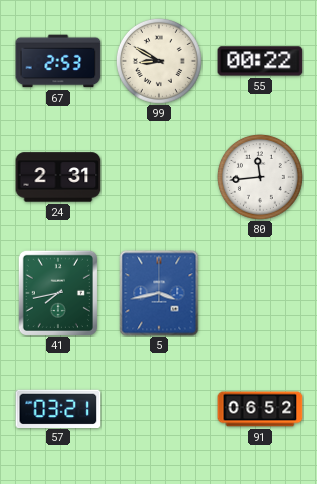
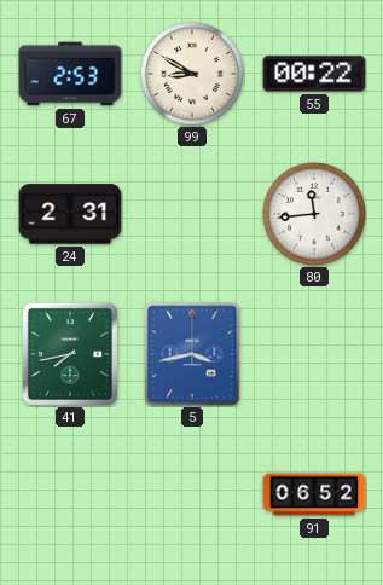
57: 03:21 -> none (58, 408)
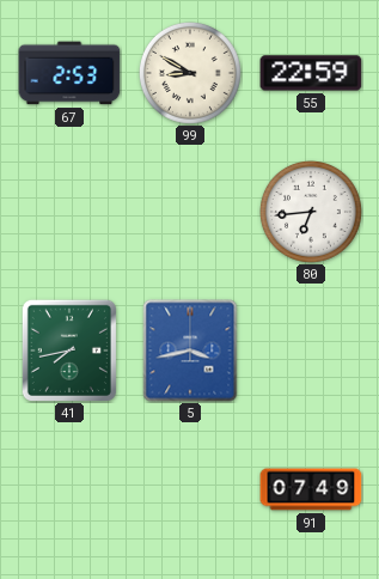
55: 00:22 -> 22:59 (311, 73)
24: 2:31 -> none (70, 214)
80: 11:44 -> 6:44 (311, 212)
91: 06:52 -> 07:49 (311, 489)
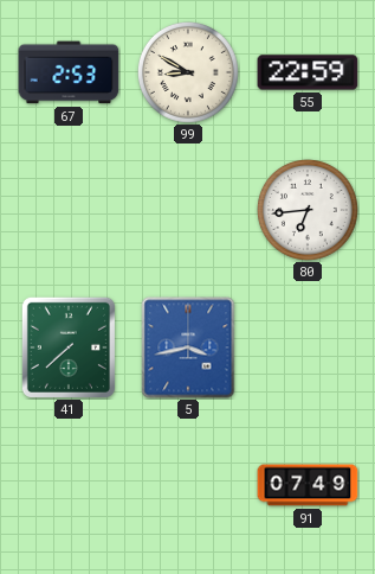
41: 7:43 -> 7:38 (69, 347)
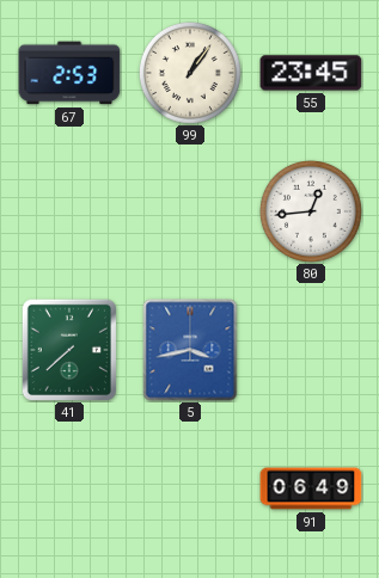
99: 8:50 -> 1:06 (190, 73)
55: 22:59 -> 23:45 (311, 73)
80: 6:44 -> 12:44 (311, 211)
91: 07:49 -> 06:49 (311, 488)
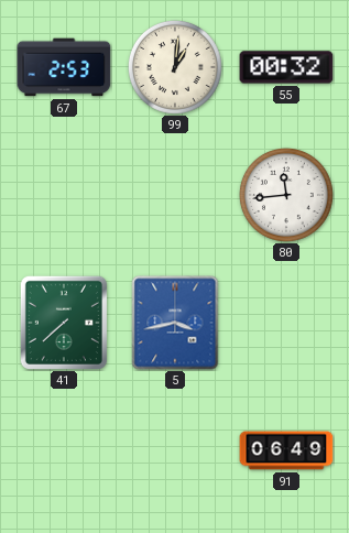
99: 1:06 -> 1:01 (175, 67)
55: 23:45 -> 00:32 (286, 67)
80: 12:44 -> 11:44 (286, 195)
